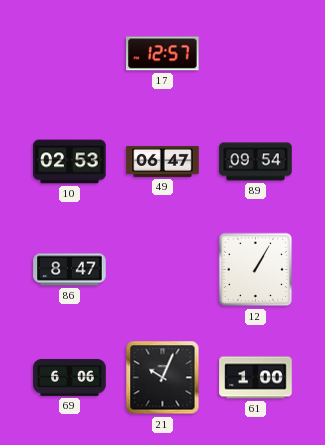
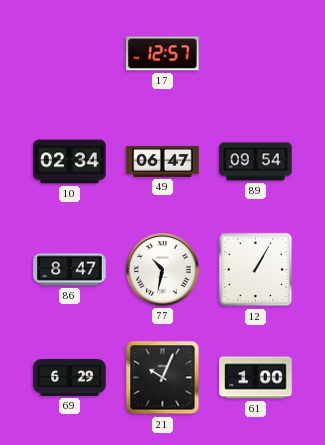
10: 02:53 -> 02:34 (70, 162)
77: none -> 10:32 (163, 270)
69: 6:06 -> 6:29 (70, 377)
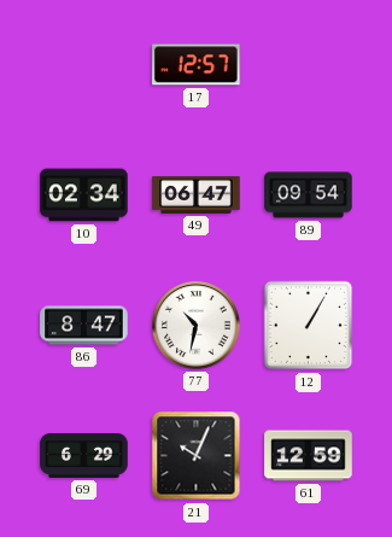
61: 1:00 -> 12:59 (309, 456)
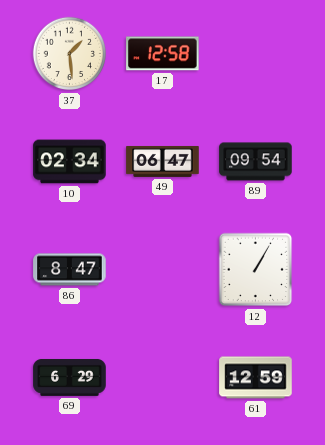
37: none -> 1:29 (70, 54)
17: 12:57 -> 12:58 (163, 54)
77: 10:32 -> none (197, 326)
21: 10:04 -> none (197, 456)
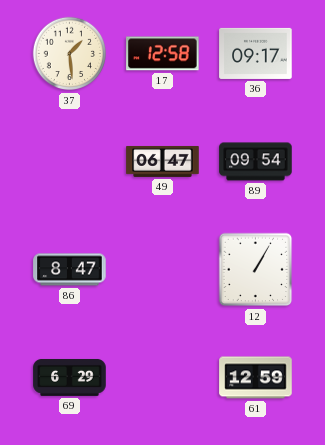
36: none -> 09:17 (256, 53)
10: 02:34 -> none (70, 162)
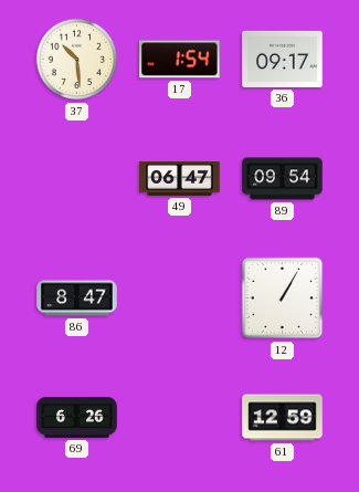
37: 1:29 -> 10:29 (77, 60)
17: 12:58 -> 1:54 (180, 60)
69: 6:29 -> 6:26 (77, 417)
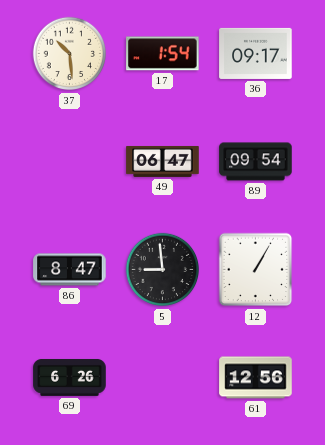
5: none -> 8:59 (163, 270)
61: 12:59 -> 12:56 (256, 378)
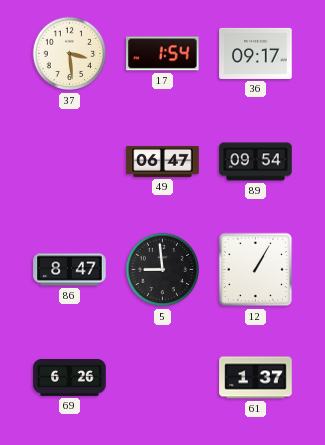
37: 10:29 -> 3:29 (70, 54)
61: 12:56 -> 1:37 (256, 378)
